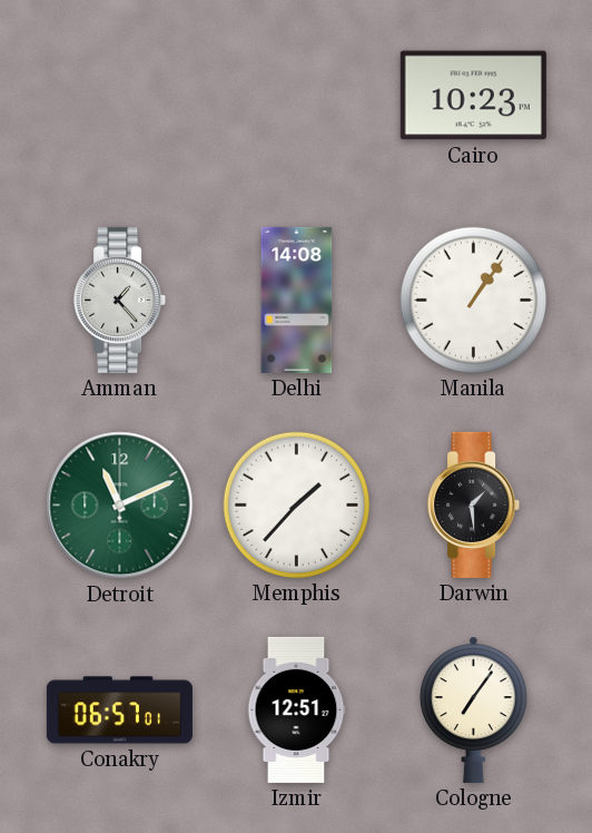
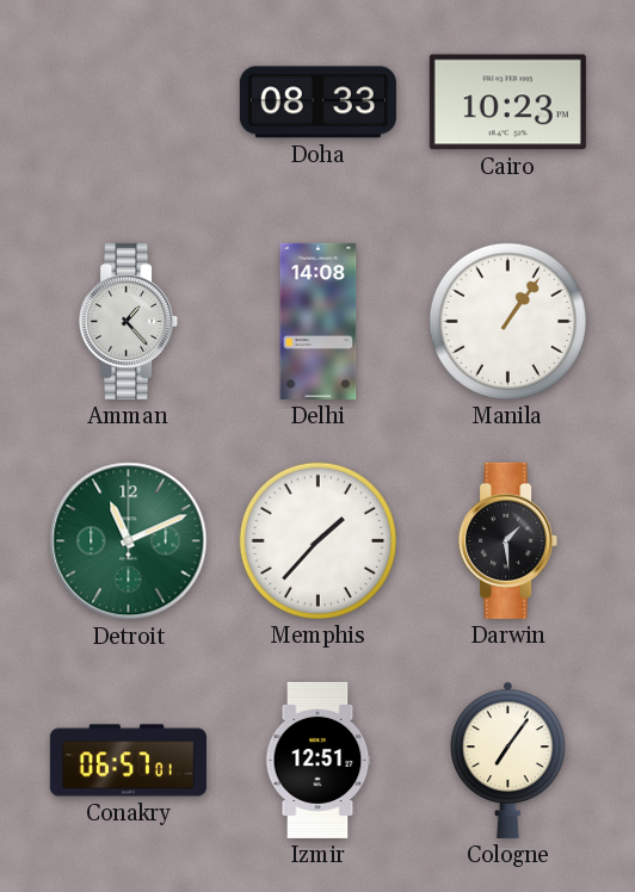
Doha: none -> 08:33 (317, 103)
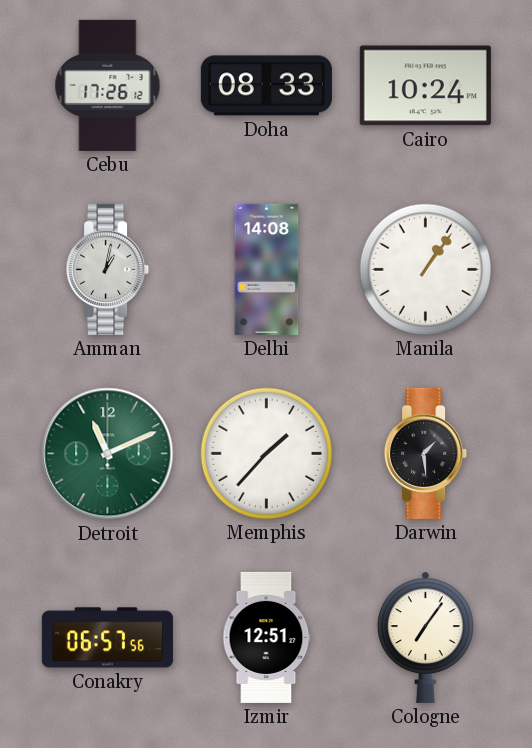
Cebu: none -> 17:26 (108, 85)
Cairo: 10:23 -> 10:24 (425, 86)
Amman: 1:23 -> 1:02 (108, 269)
Conakry: 06:57:01 -> 06:57:56 (107, 638)
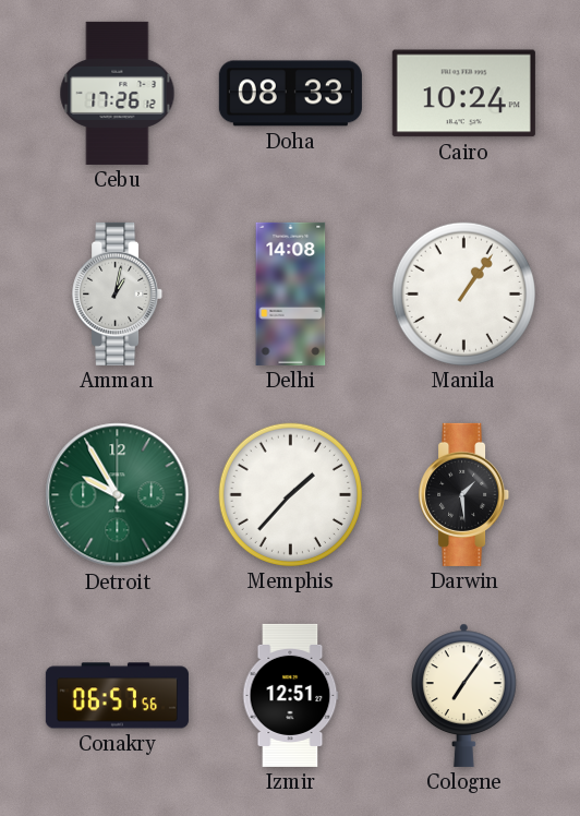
Detroit: 11:11 -> 9:55 (118, 495)
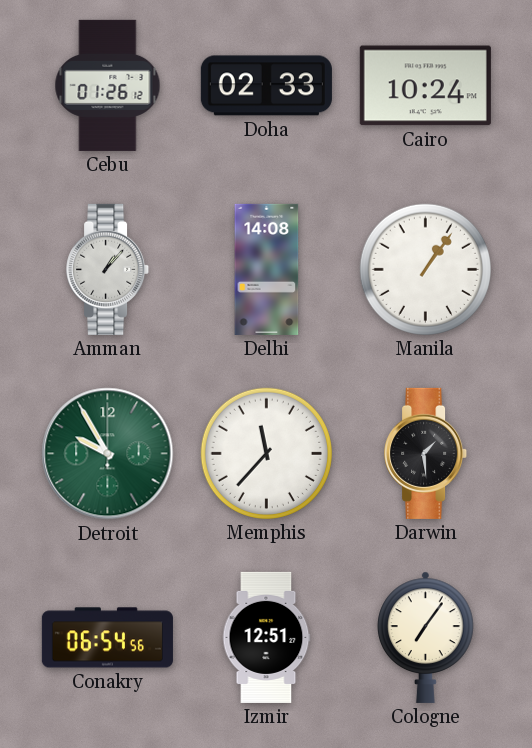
Cebu: 17:26 -> 01:26 (108, 85)
Doha: 08:33 -> 02:33 (266, 86)
Amman: 1:02 -> 1:07 (108, 269)
Memphis: 1:37 -> 11:37 (266, 453)
Conakry: 06:57 -> 06:54 (107, 638)
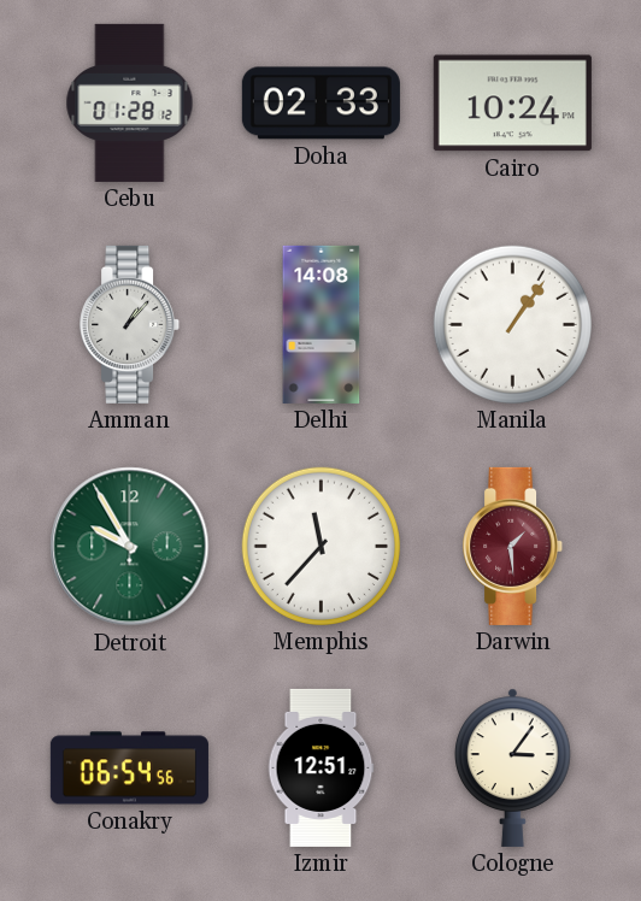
Cebu: 01:26 -> 01:28 (130, 102)
Darwin dial: black -> burgundy (513, 546)
Cologne: 7:06 -> 3:06 (513, 767)
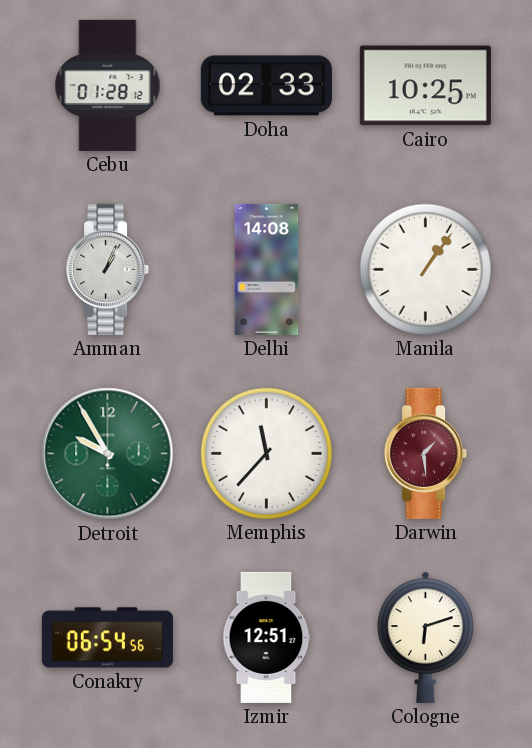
Cairo: 10:24 -> 10:25 (425, 86)
Amman: 1:07 -> 1:04 (108, 269)
Cologne: 3:06 -> 6:12 (426, 637)
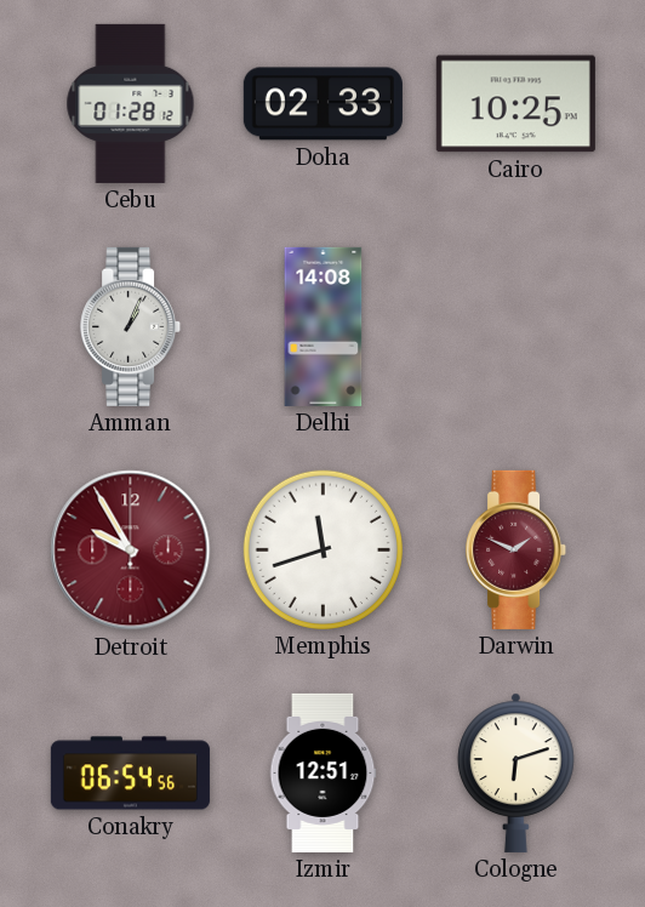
Manila: 1:06 -> none (425, 269)
Detroit dial: green -> burgundy (131, 551)
Memphis: 11:37 -> 11:42 (322, 549)
Darwin: 1:29 -> 1:49 (516, 549)
